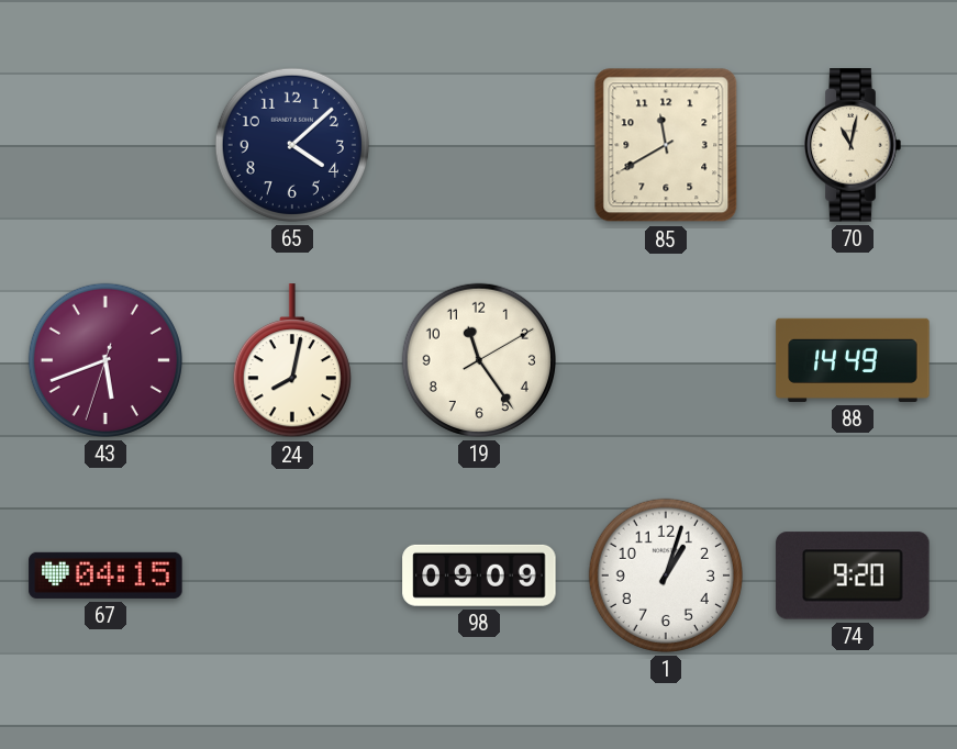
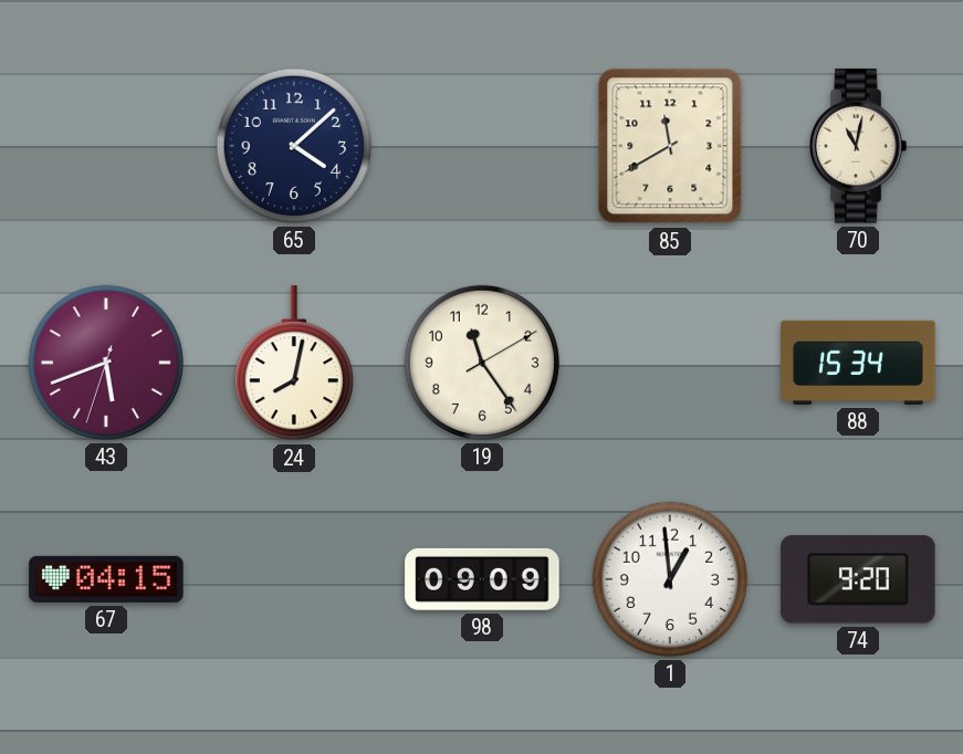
88: 14:49 -> 15:34 (858, 363)
1: 1:03 -> 12:59 (670, 579)
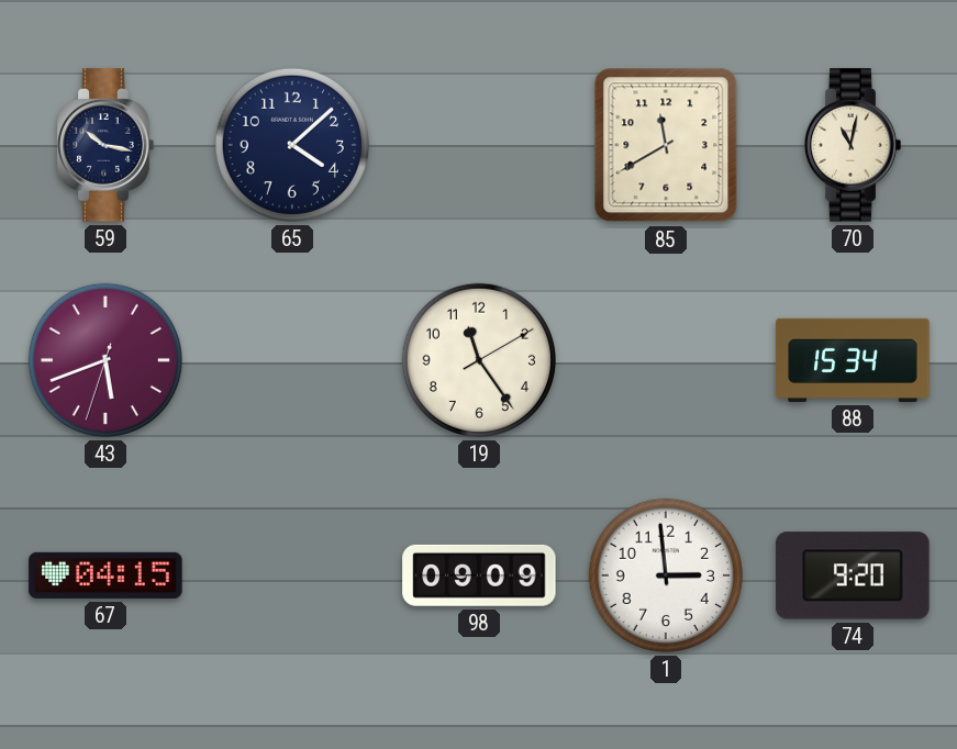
59: none -> 10:17 (105, 145)
24: 8:02 -> none (294, 364)
1: 12:59 -> 2:59 (666, 575)
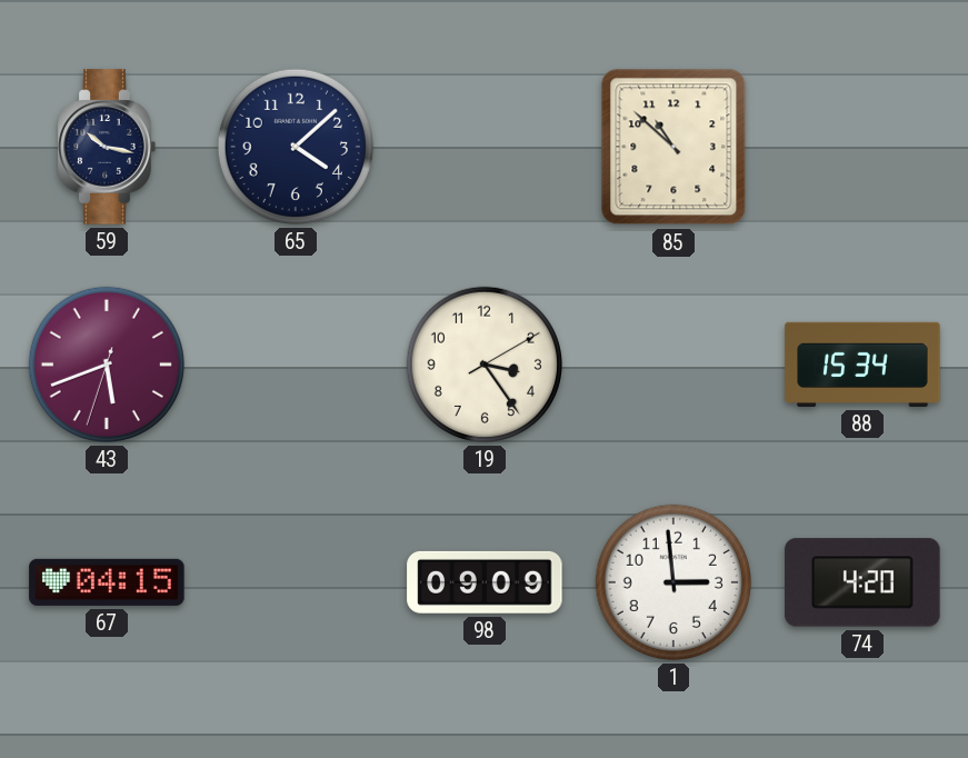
85: 11:40 -> 10:52 (673, 147)
70: 11:02 -> none (853, 145)
19: 11:24 -> 3:24 (485, 365)
74: 9:20 -> 4:20 (862, 582)
